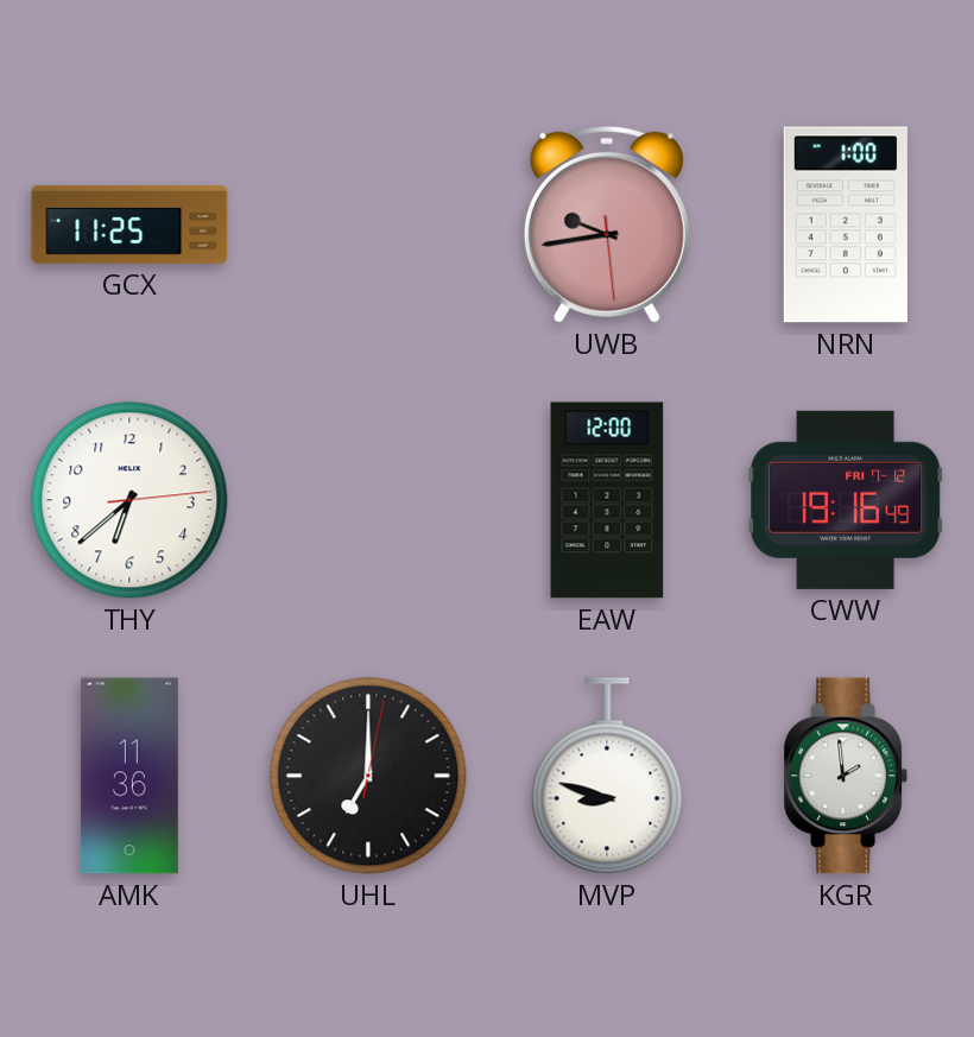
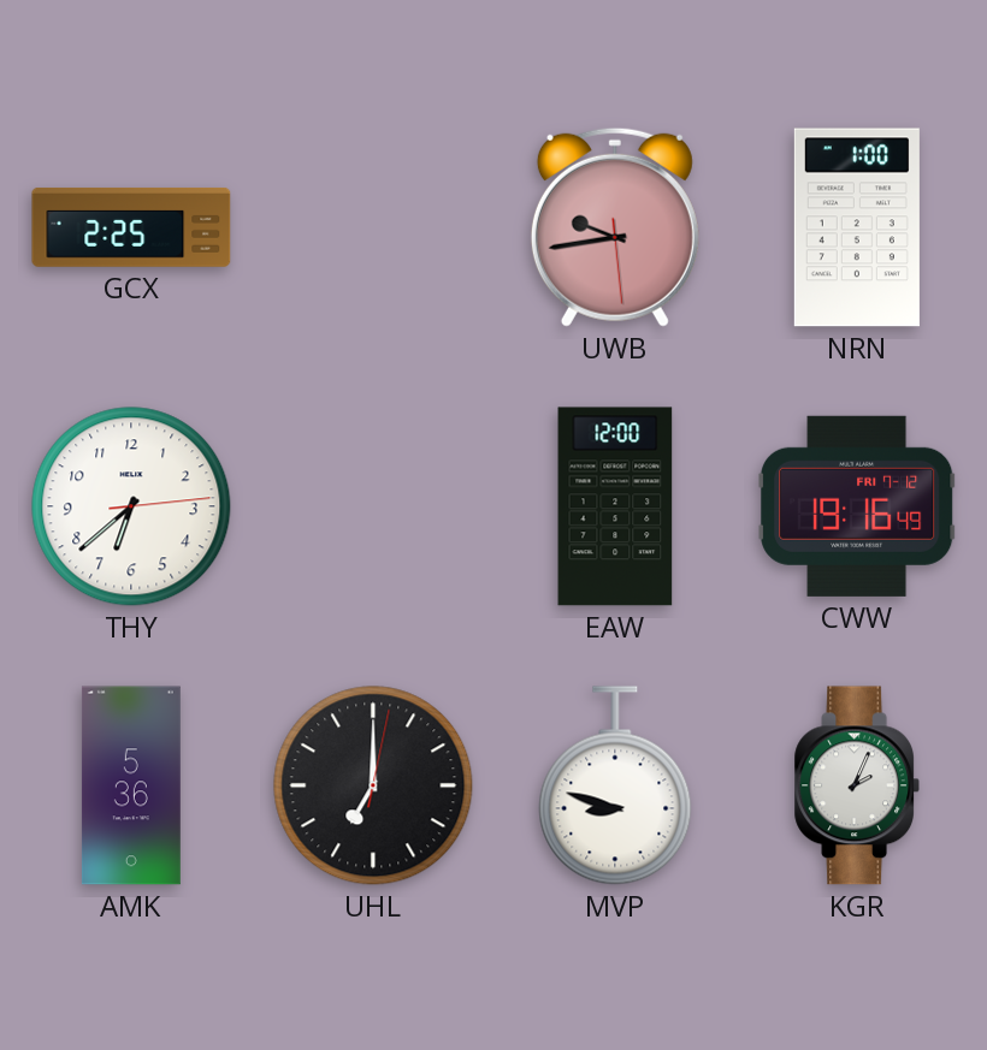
GCX: 11:25 -> 2:25 (131, 227)
AMK: 11:36 -> 5:36 (131, 785)
KGR: 1:59 -> 2:04 (856, 785)
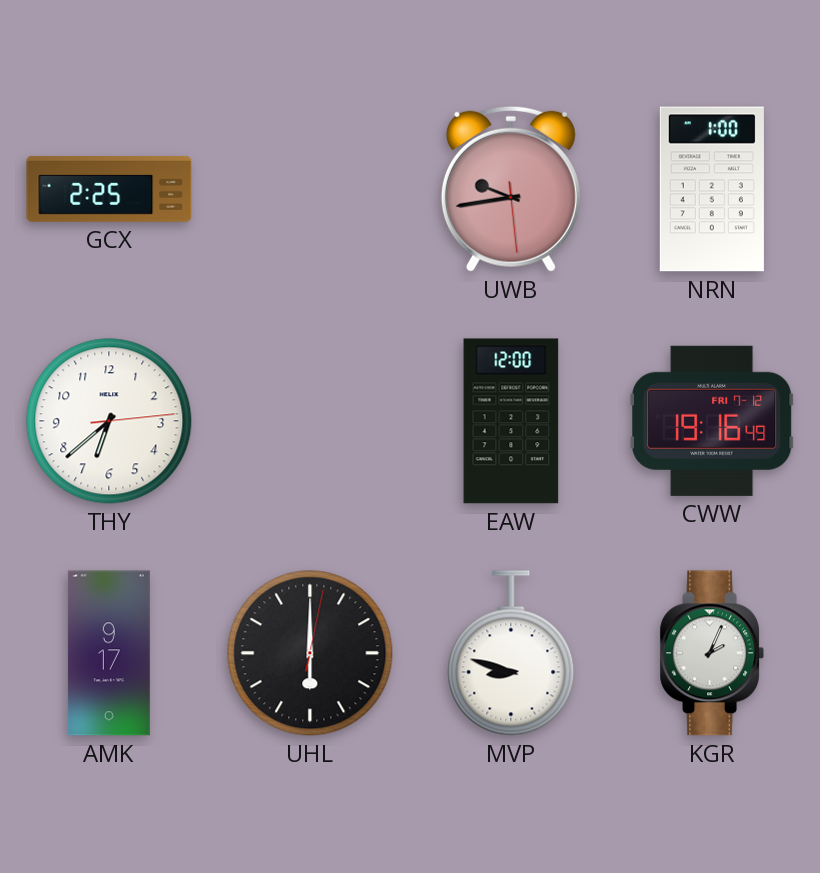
AMK: 5:36 -> 9:17 (109, 653)
UHL: 7:00 -> 6:00 (310, 653)
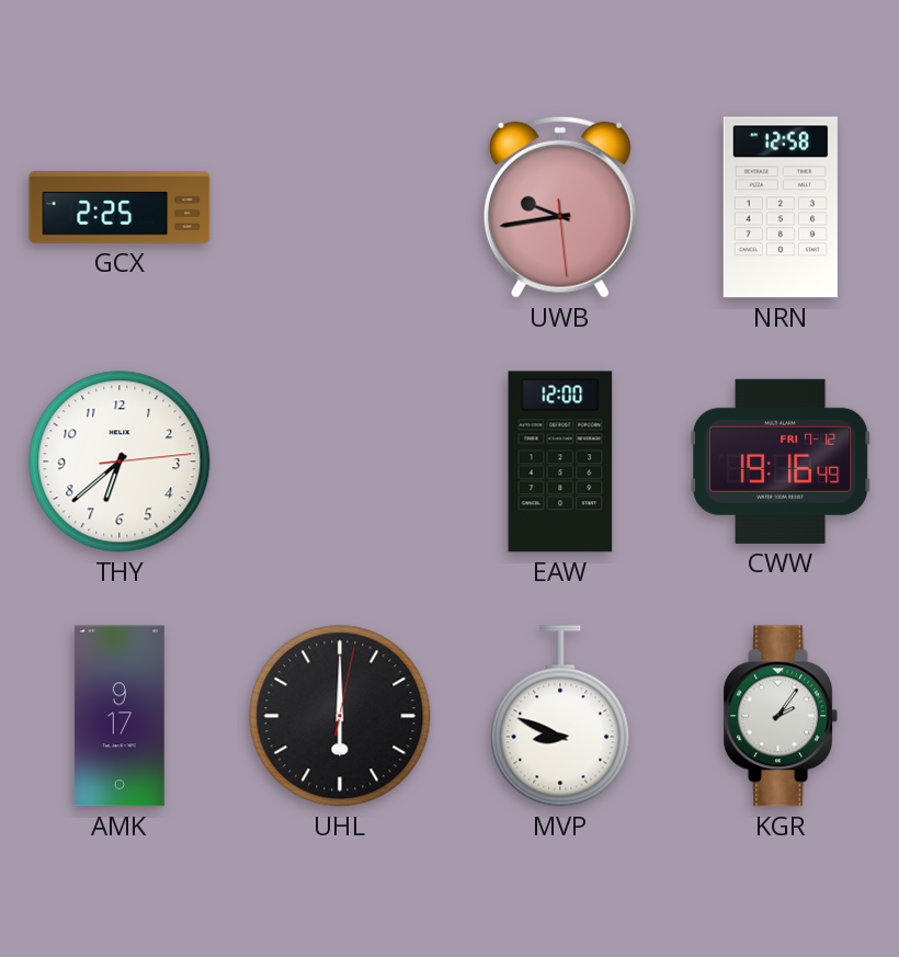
NRN: 1:00 -> 12:58 (781, 207)
MVP: 8:48 -> 8:49 (560, 716)
KGR: 2:04 -> 2:06 (779, 716)
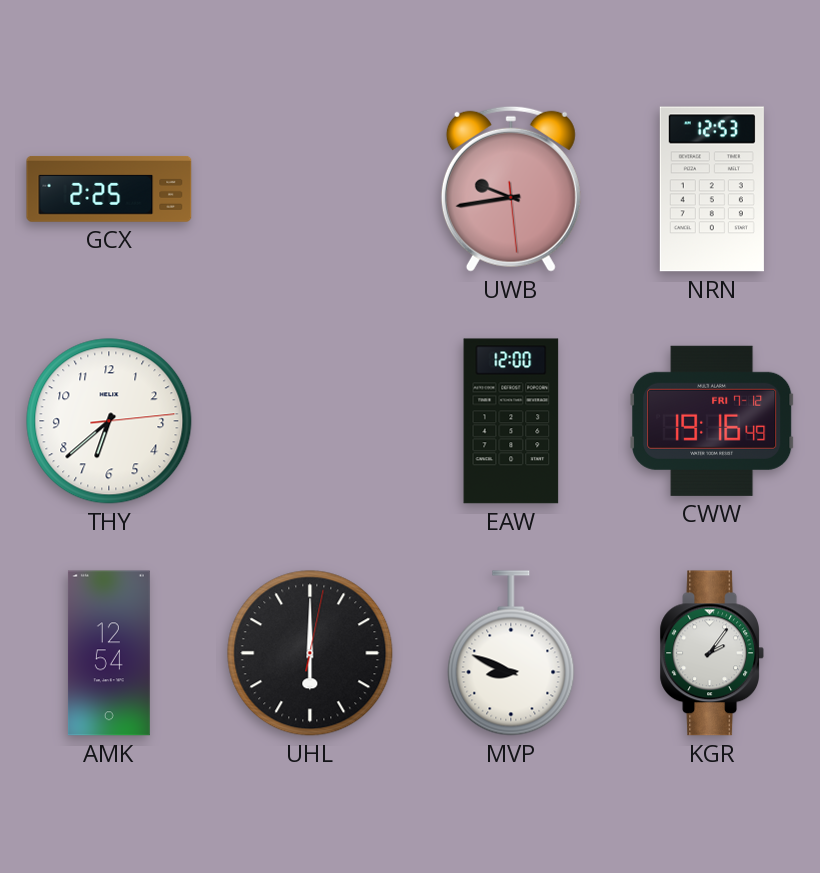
NRN: 12:58 -> 12:53 (712, 189)
AMK: 9:17 -> 12:54 (109, 653)
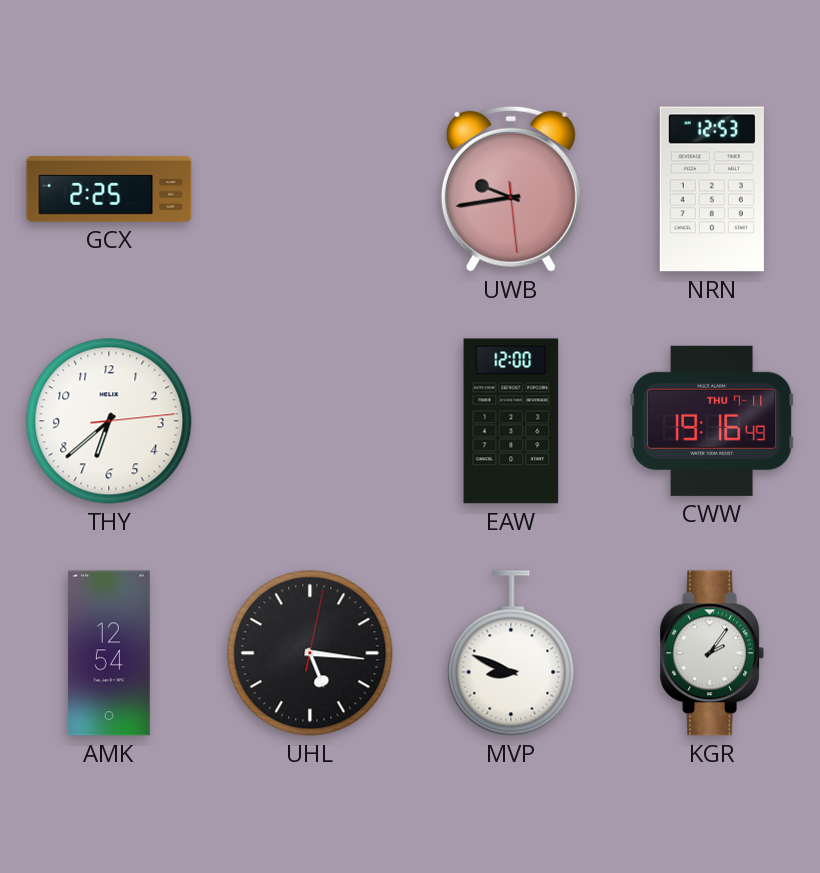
CWW date: FRI 7-12 -> THU 7-11 (713, 421)
UHL: 6:00 -> 5:16 (310, 653)
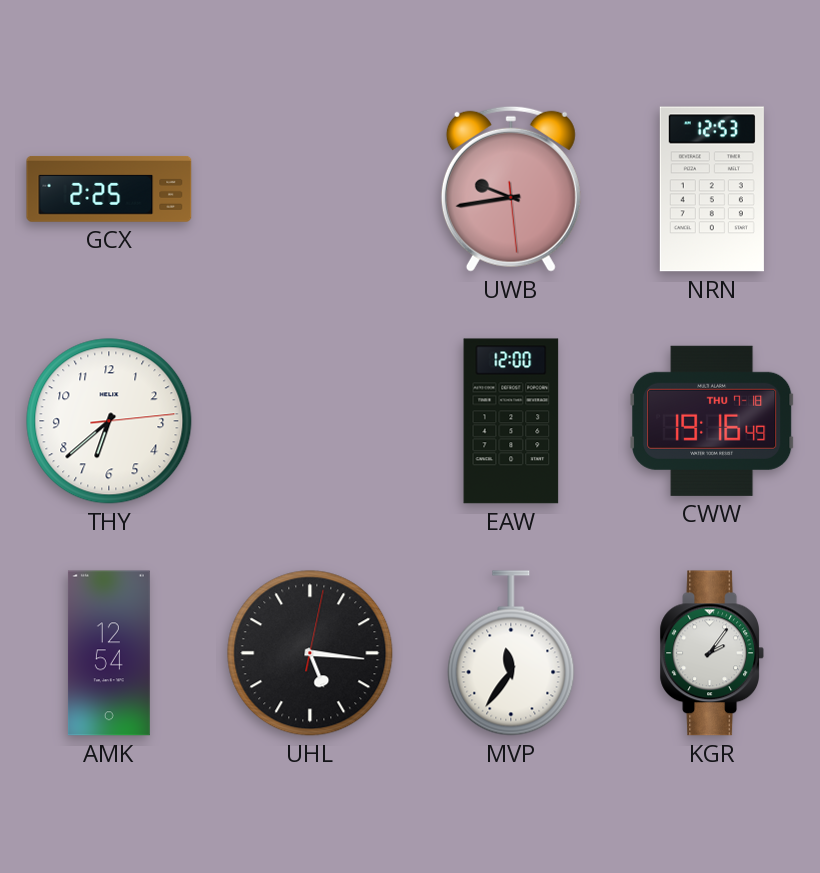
CWW date: THU 7-11 -> THU 7-18 (713, 421)
MVP: 8:49 -> 11:36 (511, 653)
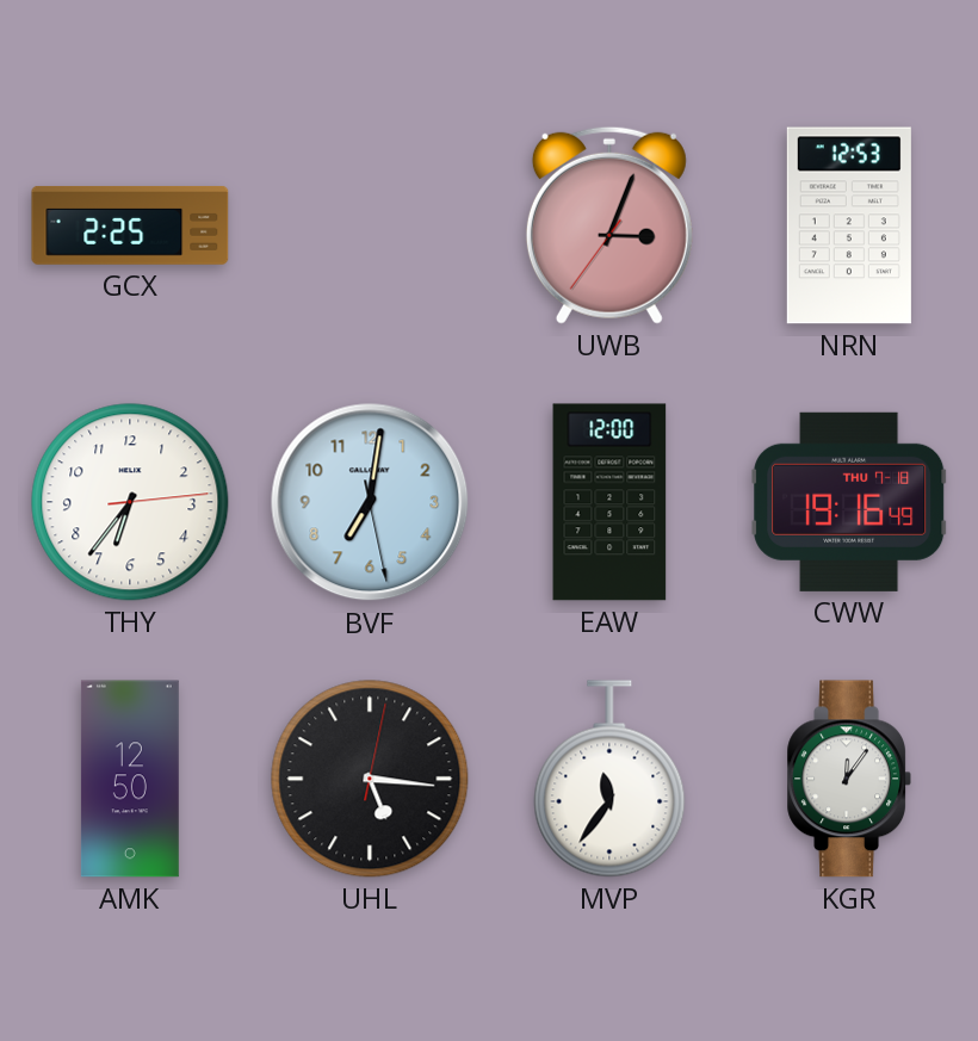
UWB: 9:43 -> 3:03 (609, 225)
THY: 6:38 -> 6:36 (130, 502)
BVF: none -> 7:01 (370, 502)
AMK: 12:54 -> 12:50 (130, 779)
KGR: 2:06 -> 12:06 (848, 779)
